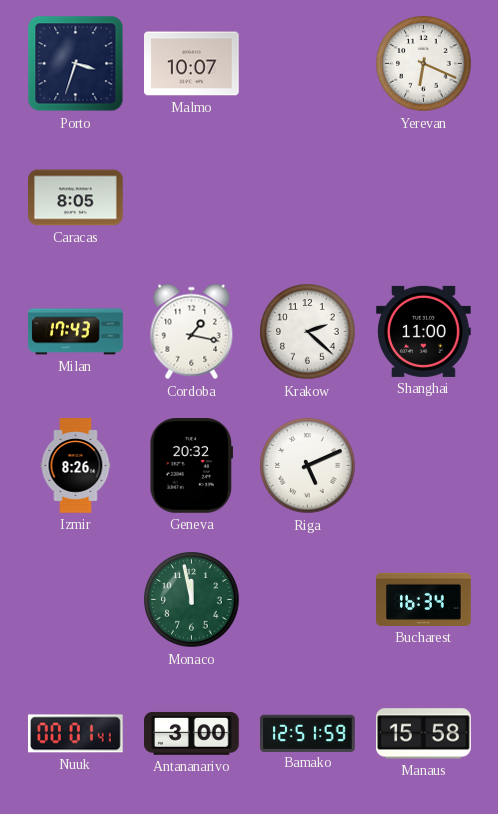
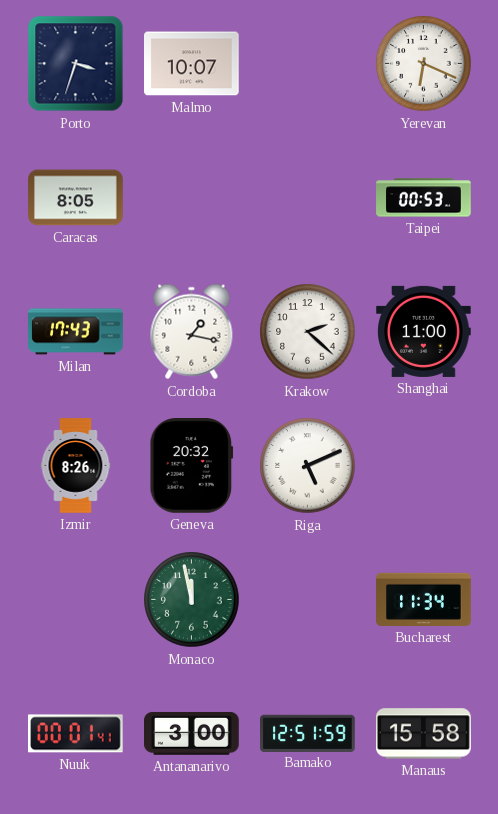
Taipei: none -> 00:53 (424, 198)
Bucharest: 16:34 -> 11:34 (424, 599)
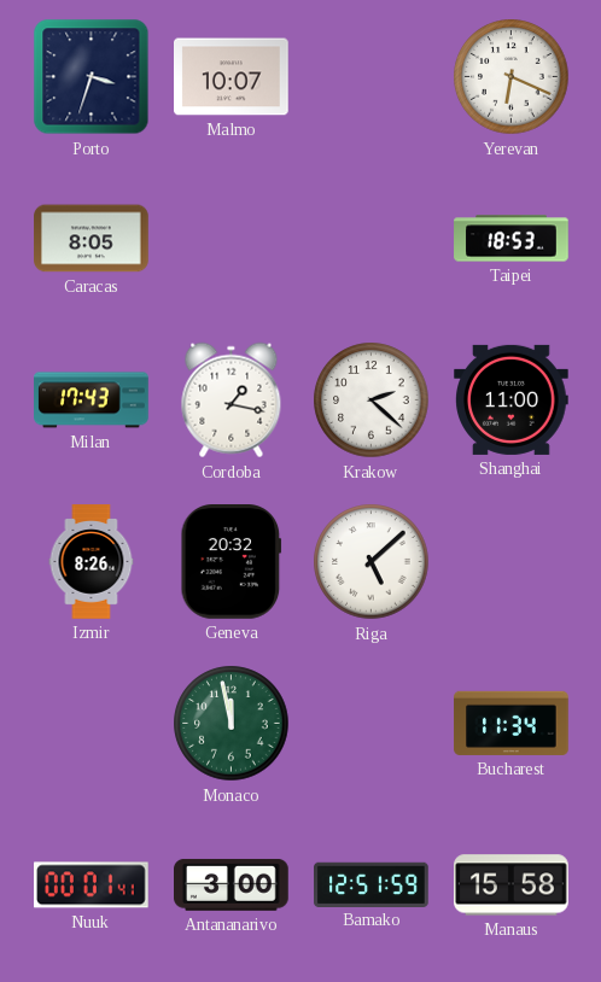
Taipei: 00:53 -> 18:53 (512, 239)
Riga: 5:11 -> 5:08 (372, 562)
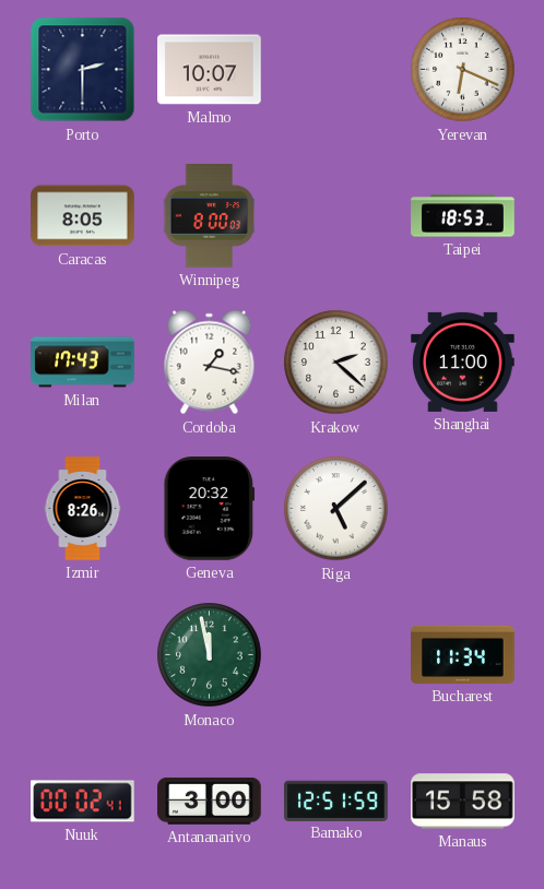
Porto: 3:33 -> 2:30 (83, 70)
Winnipeg: none -> 8:00 (210, 216)
Nuuk: 00:01 -> 00:02 (83, 802)
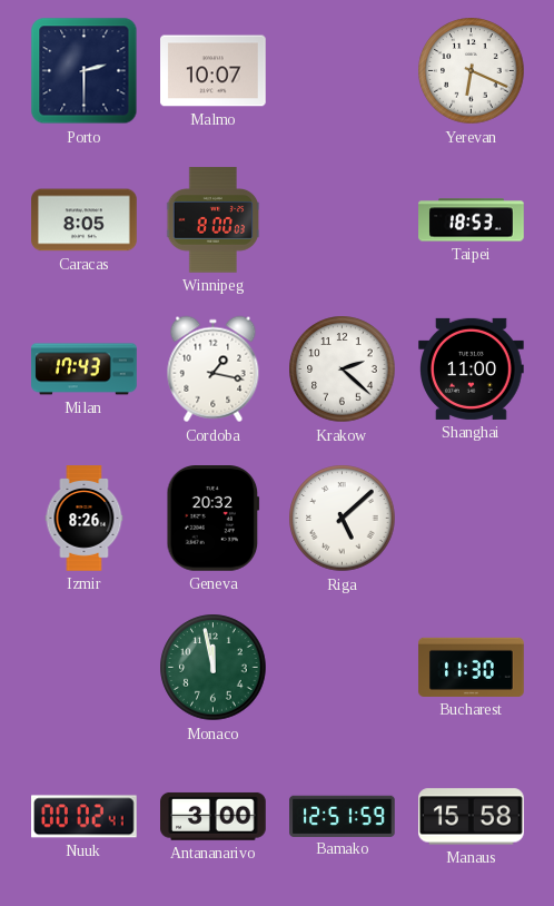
Bucharest: 11:34 -> 11:30 (472, 667)
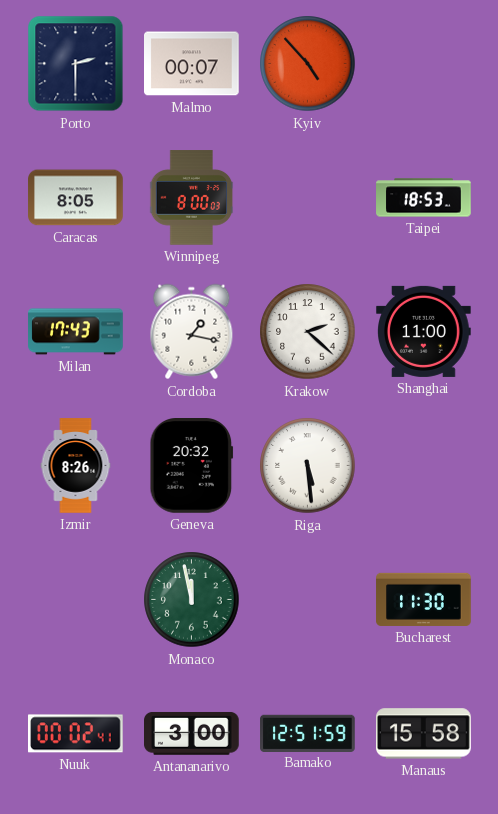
Malmo: 10:07 -> 00:07 (192, 64)
Kyiv: none -> 4:53 (308, 64)
Yerevan: 6:19 -> none (472, 71)
Riga: 5:08 -> 5:29 (308, 466)
